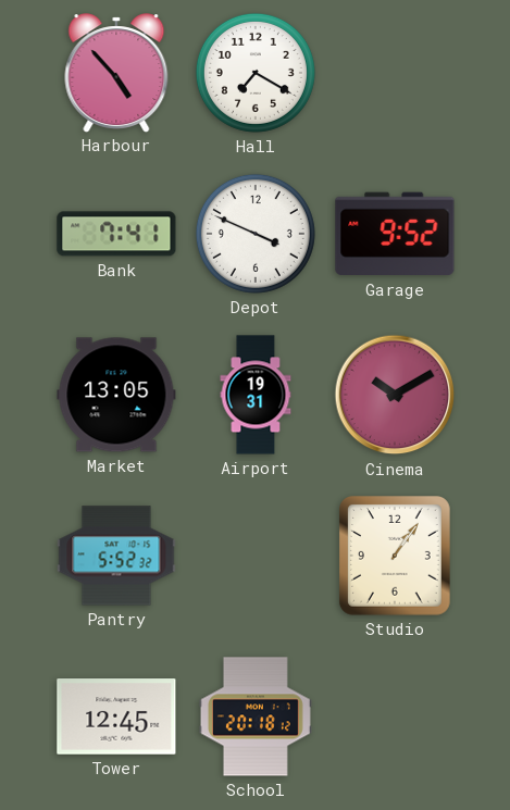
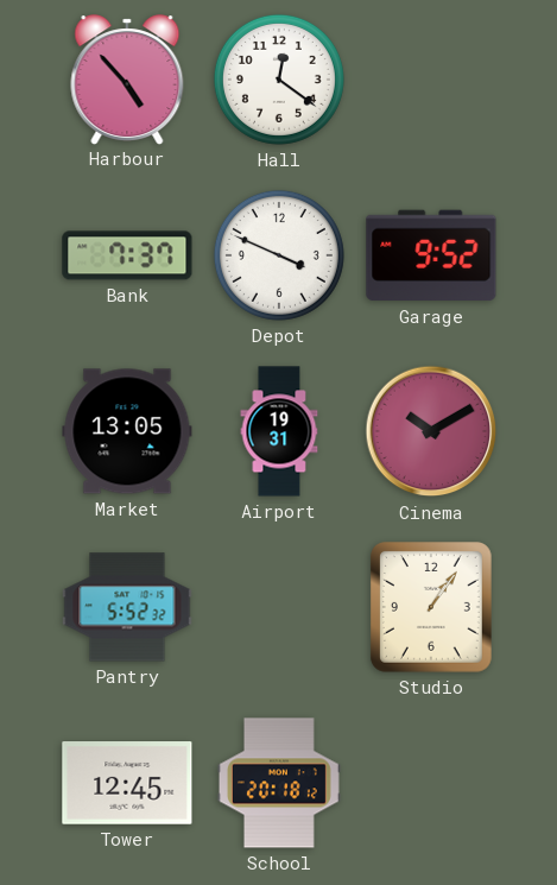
Hall: 7:20 -> 12:21 (279, 80)
Bank: 7:41 -> 7:37 (127, 255)
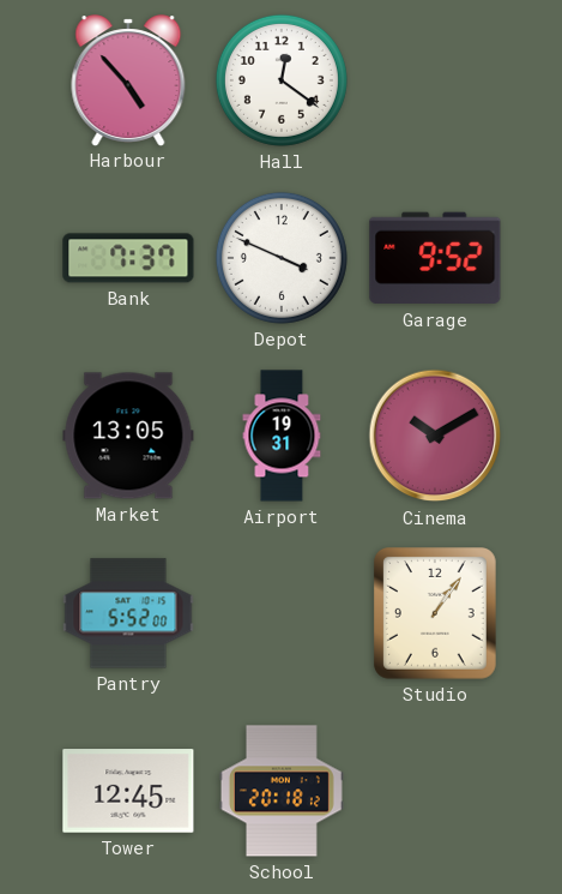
Pantry: 5:52:32 -> 5:52:00 (128, 613)
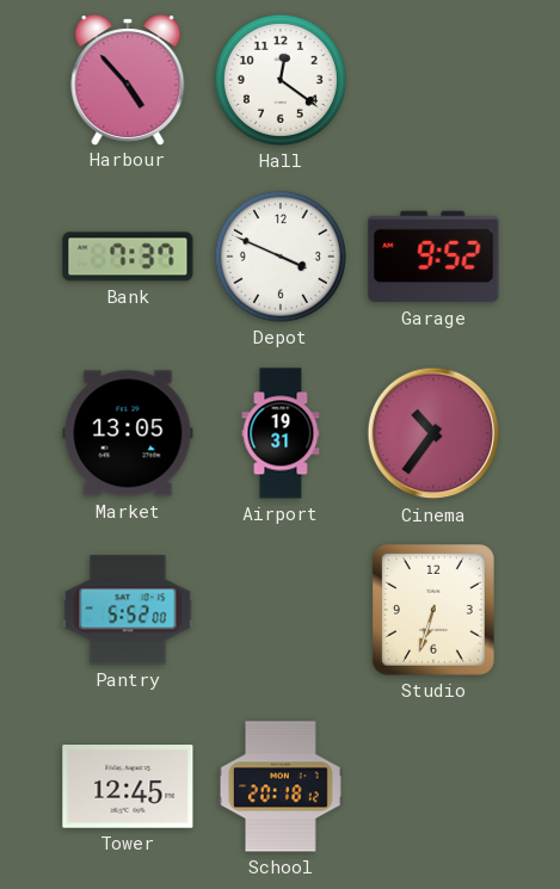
Cinema: 10:10 -> 10:36 (433, 433)
Studio: 1:06 -> 6:33 (433, 611)
